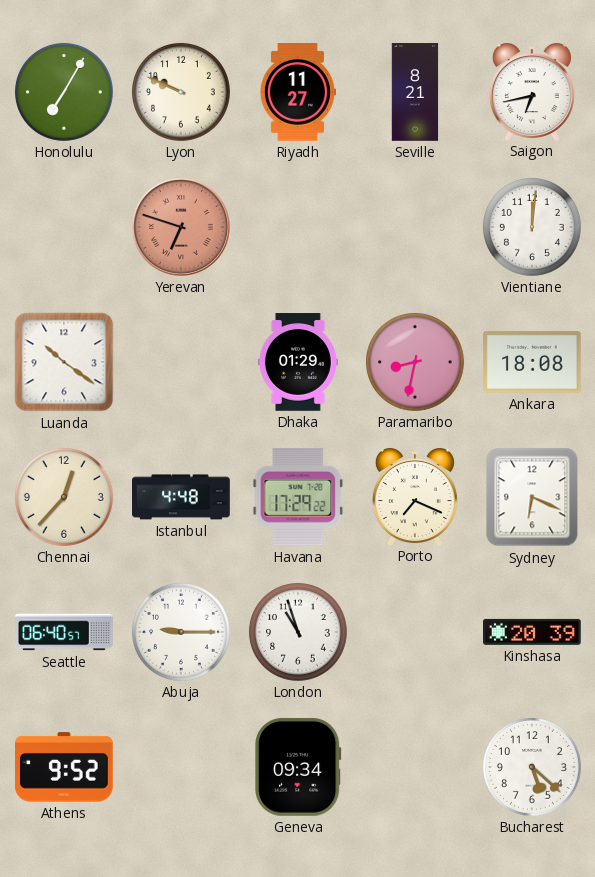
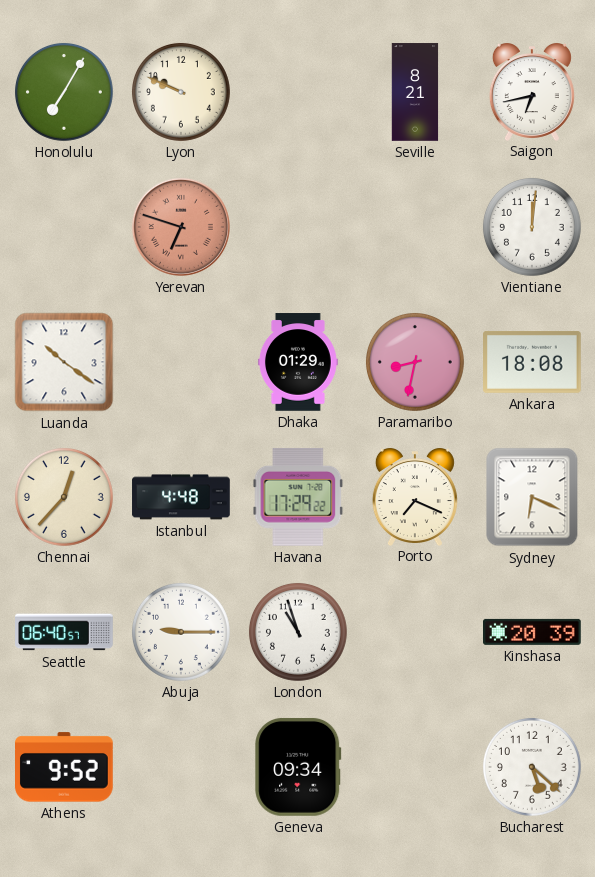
Riyadh: 11:27 -> none (297, 92)
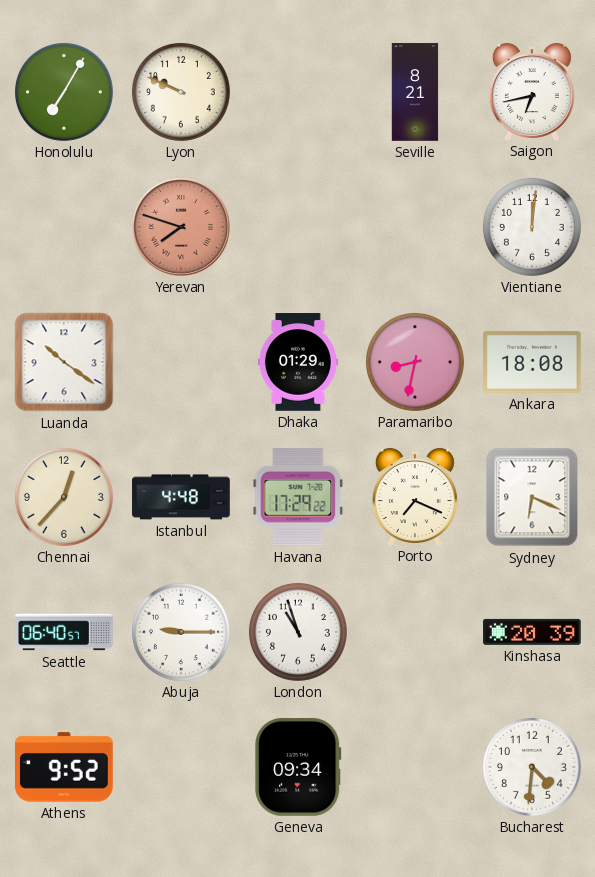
Yerevan: 6:48 -> 7:48 (181, 227)
Bucharest: 5:22 -> 4:31 (532, 767)
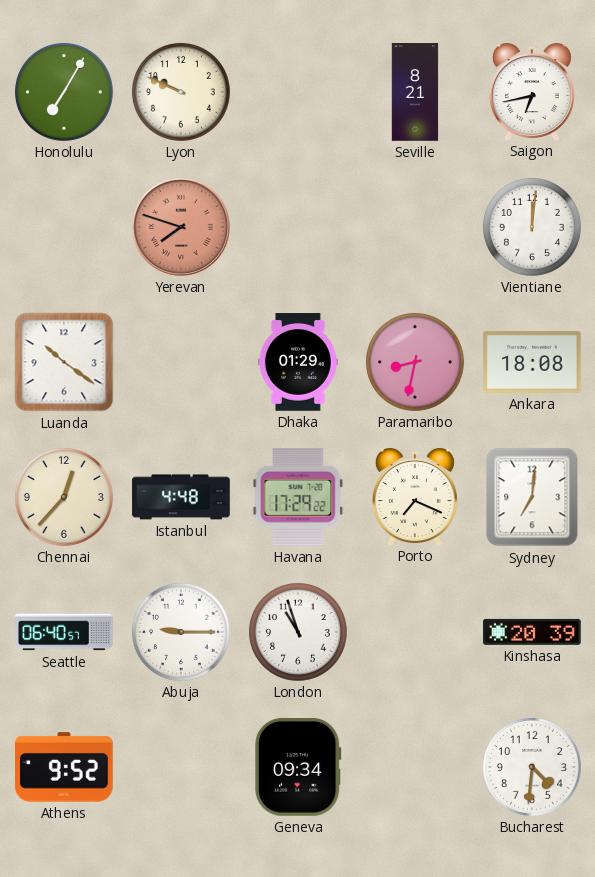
Sydney: 6:19 -> 7:01 (532, 497)
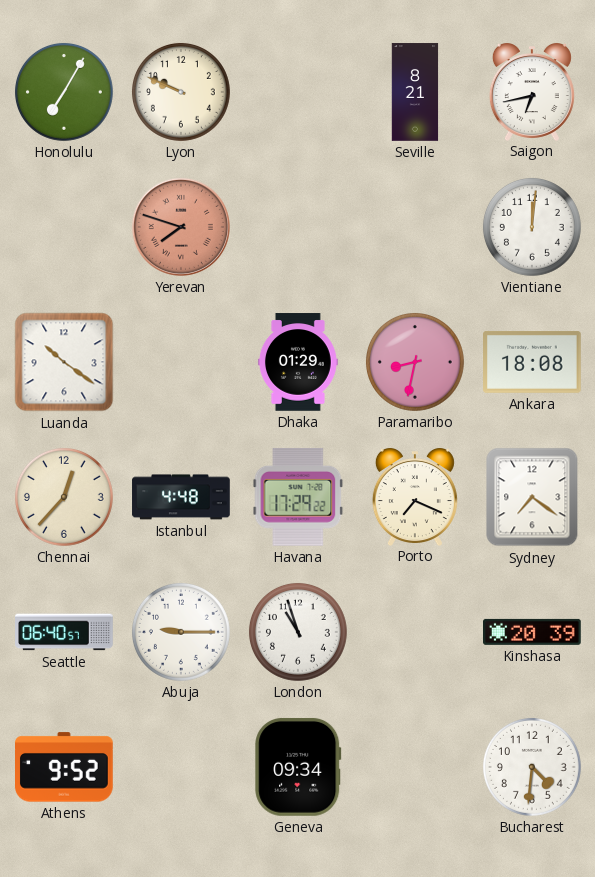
Sydney: 7:01 -> 7:21 (532, 497)
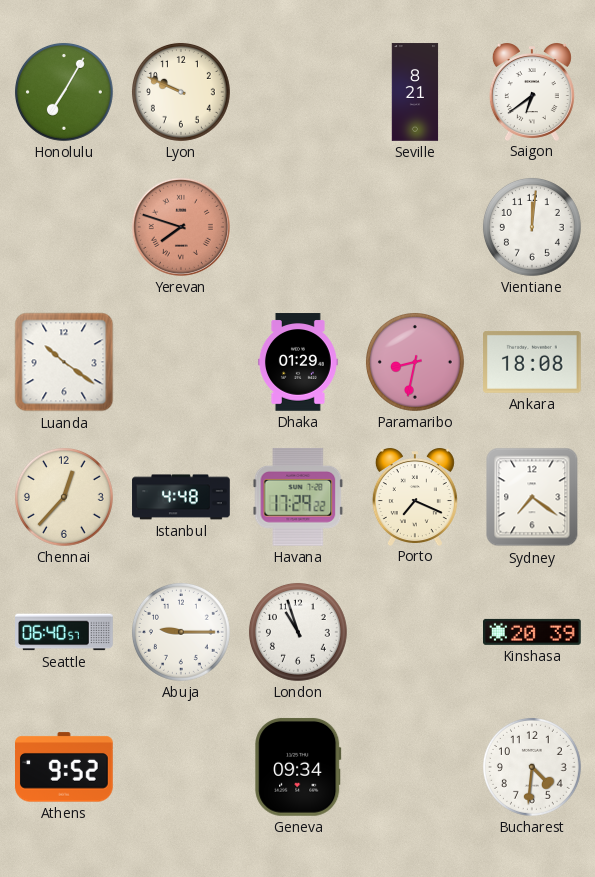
Saigon: 6:43 -> 6:39 (532, 92)
